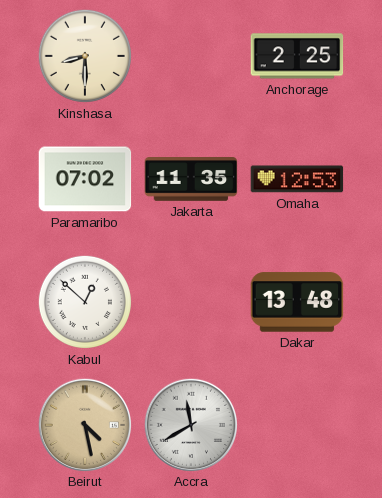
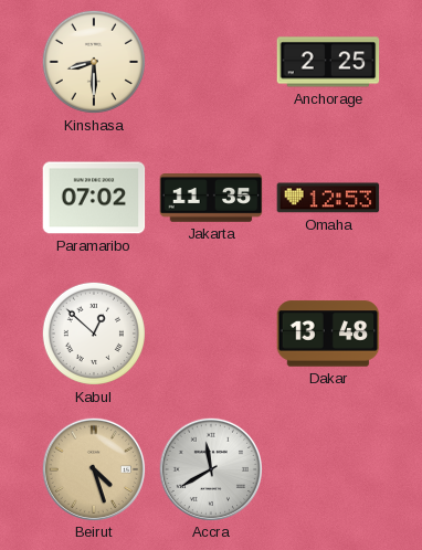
Beirut: 4:28 -> 4:27 (93, 468)
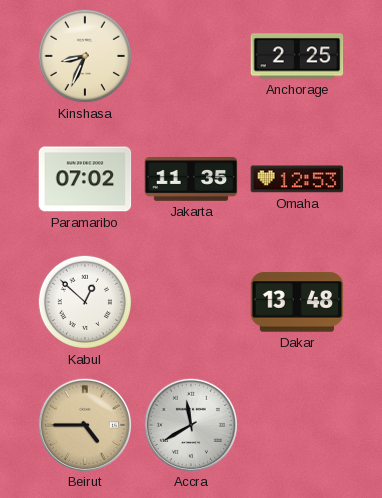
Kinshasa: 8:30 -> 8:34 (85, 56)
Beirut: 4:27 -> 4:45 (84, 424)
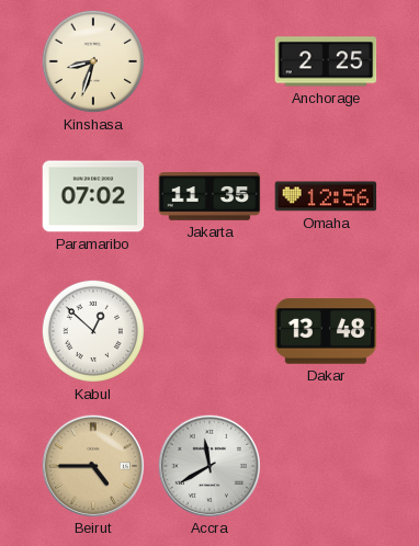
Kinshasa: 8:34 -> 8:33 (93, 61)
Omaha: 12:53 -> 12:56 (326, 196)
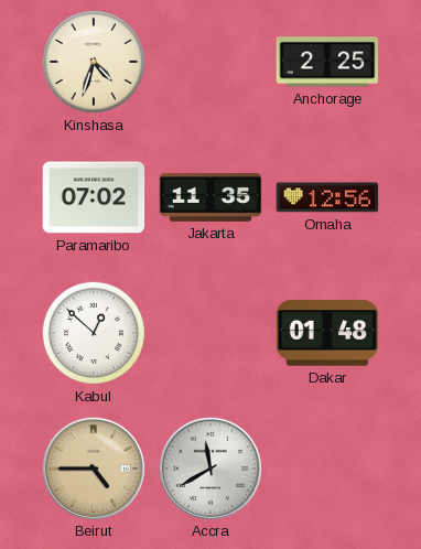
Kinshasa: 8:33 -> 4:33 (94, 62)
Dakar: 13:48 -> 01:48 (327, 333)
